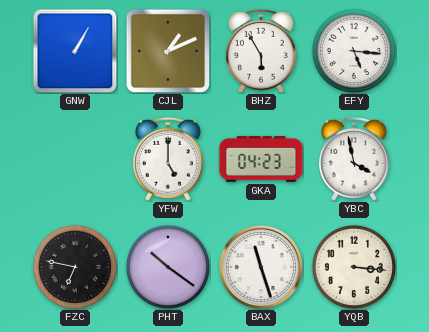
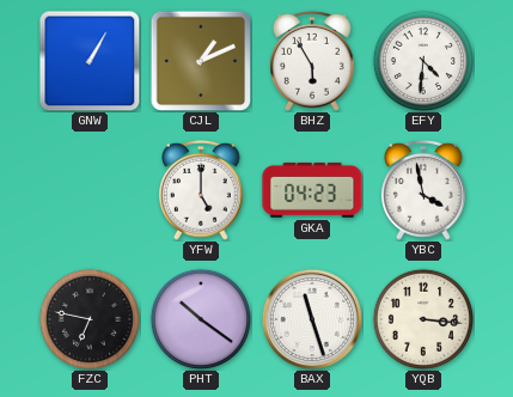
EFY: 5:16 -> 4:31 (422, 60)
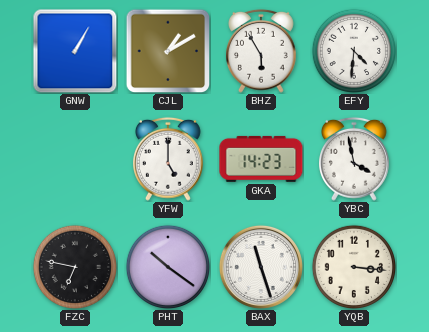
CJL: 1:11 -> 1:10 (168, 51)
GKA: 04:23 -> 14:23 (261, 159)
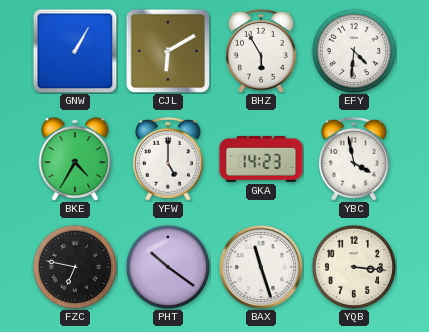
CJL: 1:10 -> 6:10 (168, 51)
BKE: none -> 4:35 (75, 159)
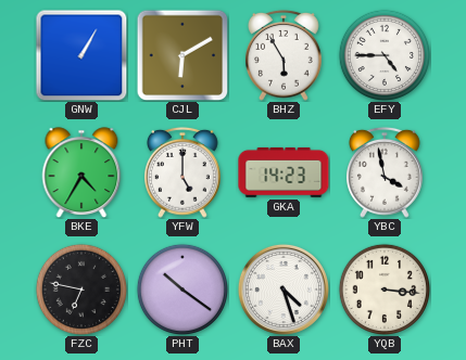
EFY: 4:31 -> 4:45 (383, 54)
BAX: 11:27 -> 4:27 (284, 290)
